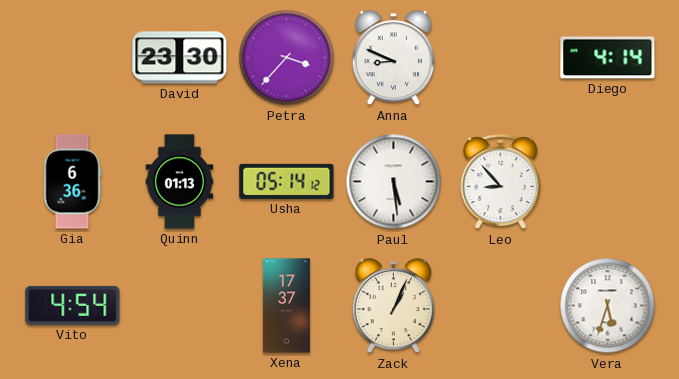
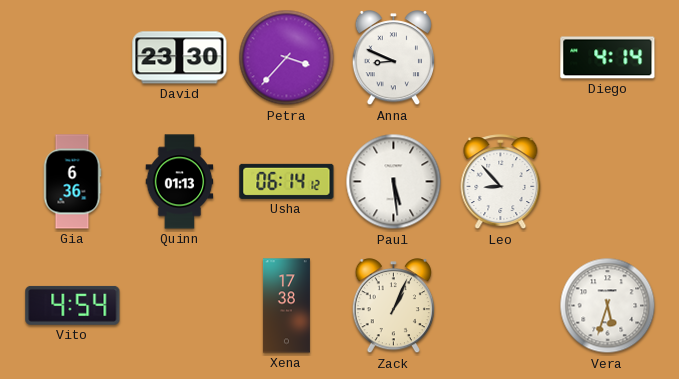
Usha: 05:14 -> 06:14 (287, 181)
Xena: 17:37 -> 17:38 (286, 306)
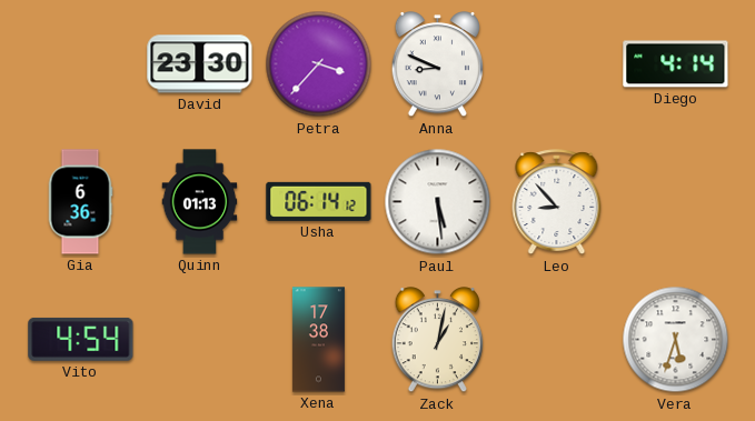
Zack: 1:04 -> 1:02 (437, 340)
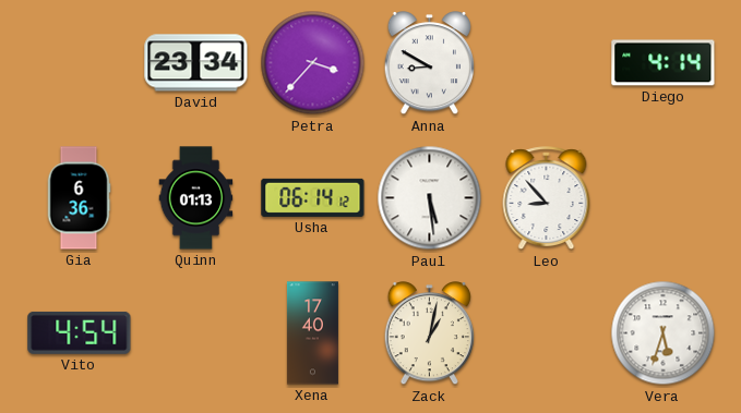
David: 23:30 -> 23:34 (196, 63)
Anna: 8:49 -> 8:50 (429, 63)
Xena: 17:38 -> 17:40 (312, 333)
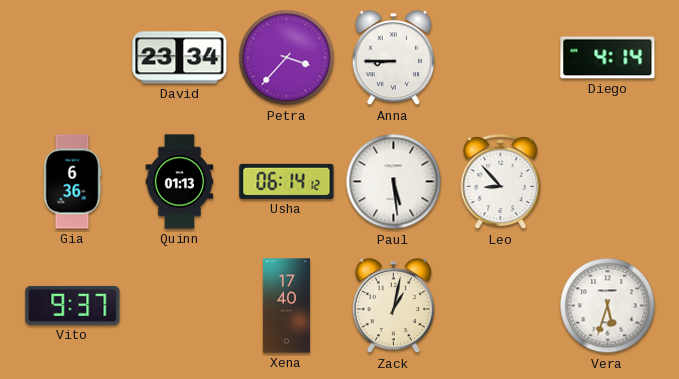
Anna: 8:50 -> 8:45 (393, 58)
Vito: 4:54 -> 9:37 (73, 305)
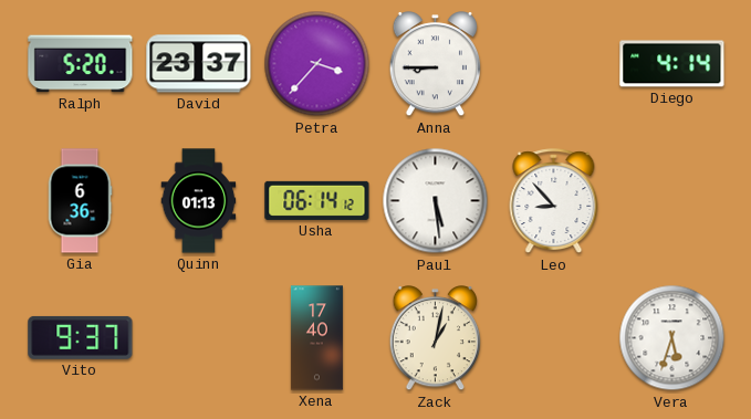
Ralph: none -> 5:20 (81, 64)
David: 23:34 -> 23:37 (199, 64)
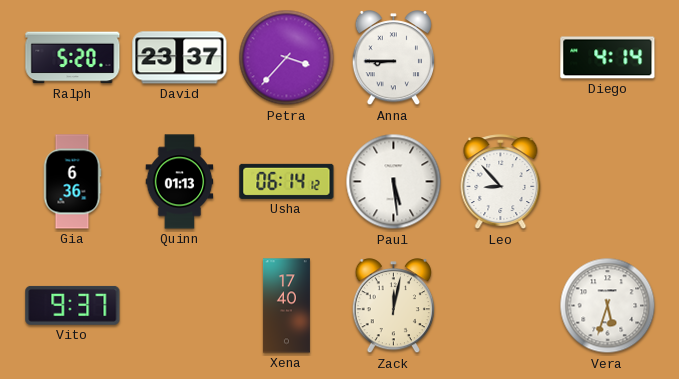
Zack: 1:02 -> 12:02 (393, 306)
